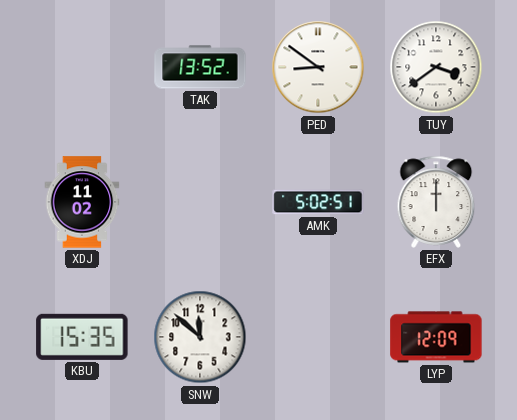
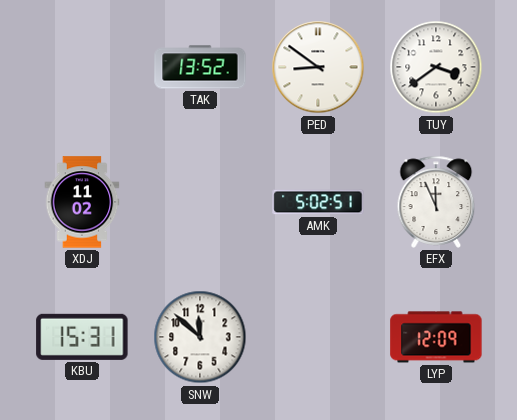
EFX: 12:00 -> 11:56 (436, 202)
KBU: 15:35 -> 15:31 (82, 337)
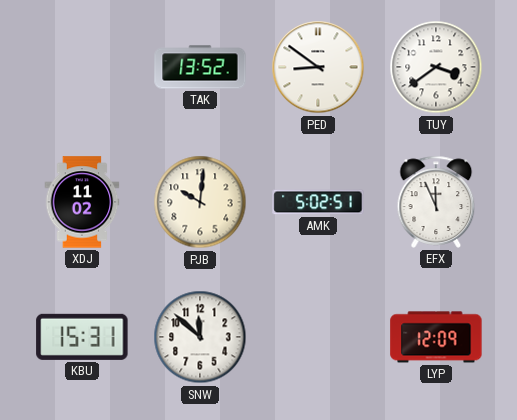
PJB: none -> 10:01 (200, 202)
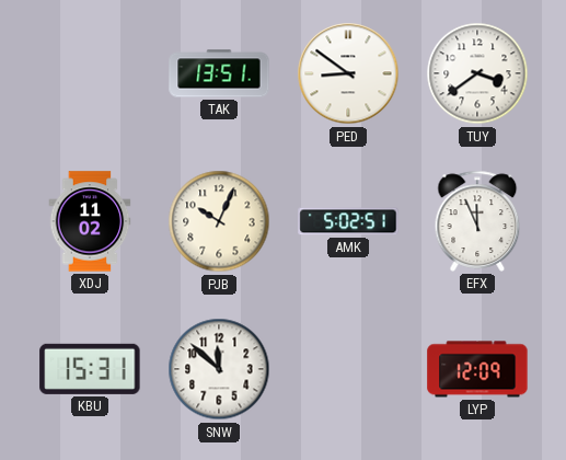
TAK: 13:52 -> 13:51 (219, 73)
PJB: 10:01 -> 10:04 (219, 221)
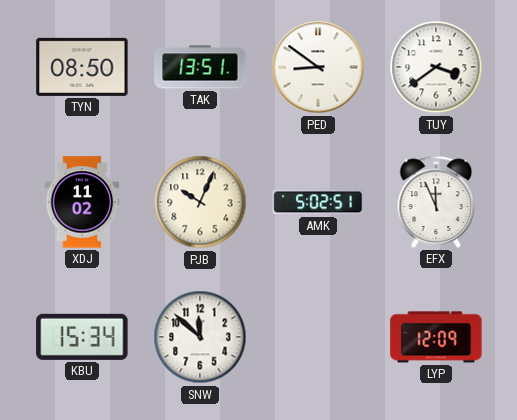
TYN: none -> 08:50 (82, 67)
KBU: 15:31 -> 15:34 (82, 337)
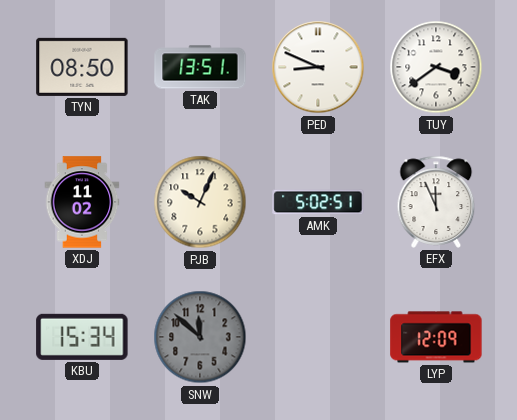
PED: 8:51 -> 8:49 (318, 67)
SNW dial: white -> grey (200, 337)
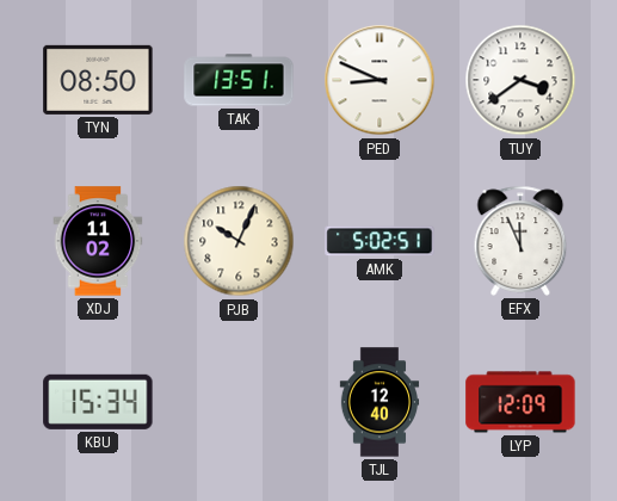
SNW: 11:52 -> none (200, 337)
TJL: none -> 12:40 (380, 402)
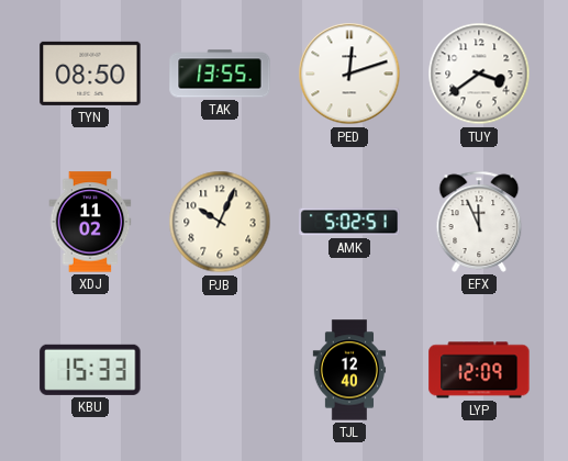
TAK: 13:51 -> 13:55 (220, 74)
PED: 8:49 -> 12:12 (349, 74)
KBU: 15:34 -> 15:33 (90, 370)
